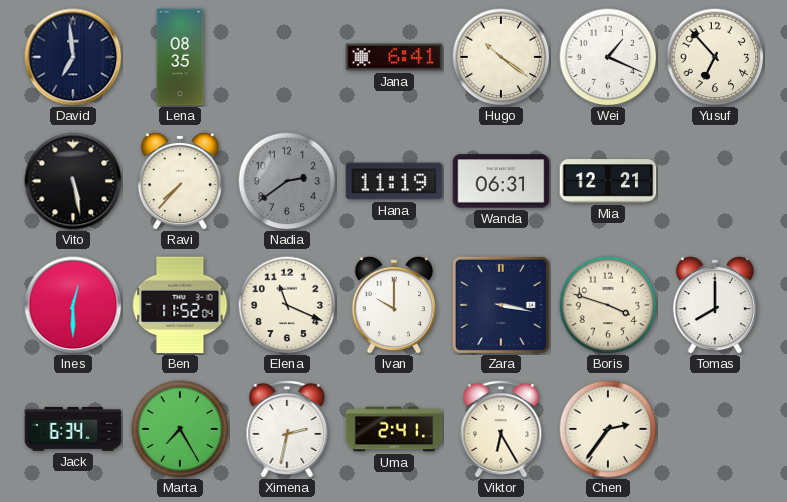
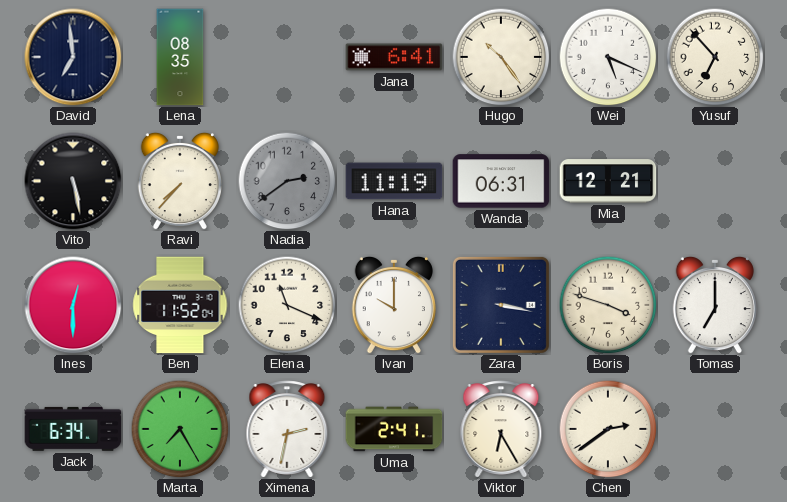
Hugo: 10:21 -> 10:24 (501, 57)
Wei: 1:19 -> 5:19 (608, 57)
Tomas: 8:00 -> 7:00 (715, 305)
Chen: 2:36 -> 2:39 (608, 429)
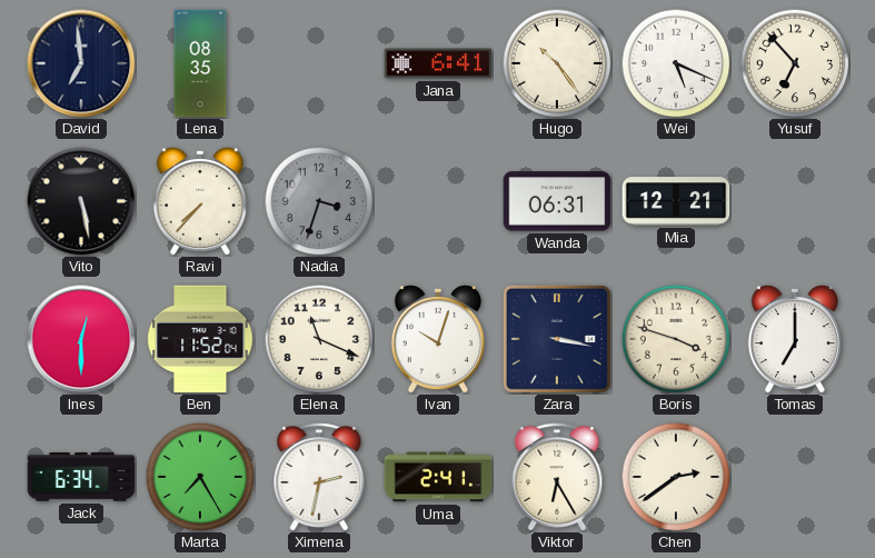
Nadia: 2:39 -> 3:33 (319, 201)
Hana: 11:19 -> none (394, 181)
Ivan: 10:00 -> 10:03 (438, 339)
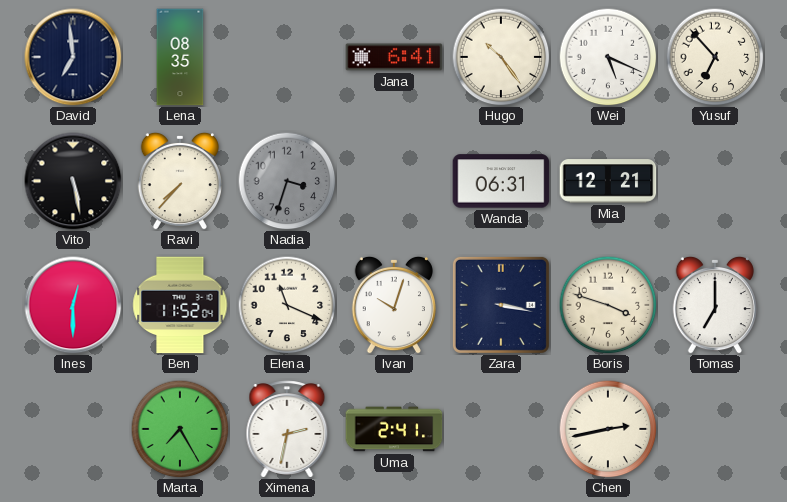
Jack: 6:34 -> none (81, 477)
Viktor: 6:25 -> none (557, 477)
Chen: 2:39 -> 2:43 (608, 429)
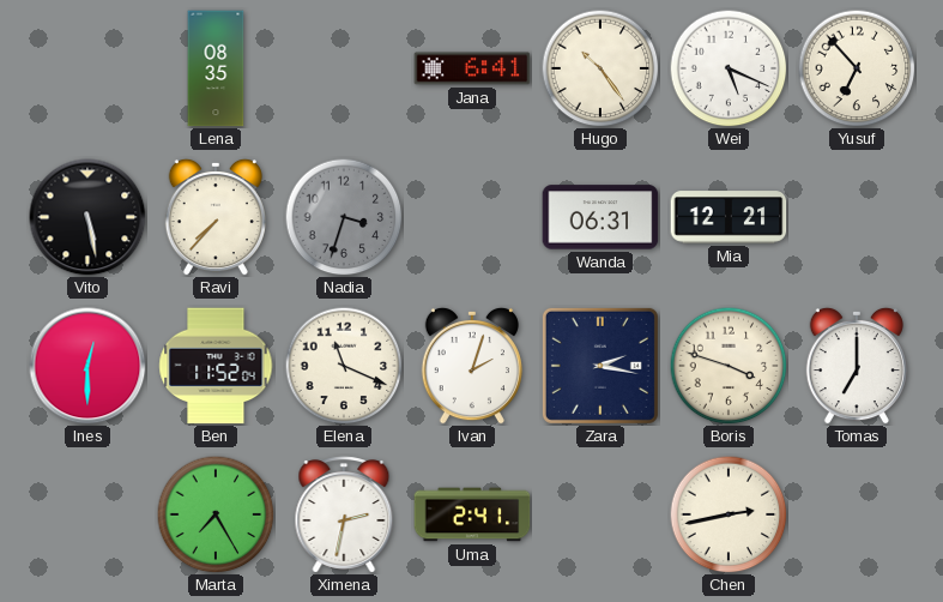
David: 6:59 -> none (73, 57)
Ivan: 10:03 -> 2:03 (472, 366)
Zara: 3:17 -> 2:17 (600, 366)
